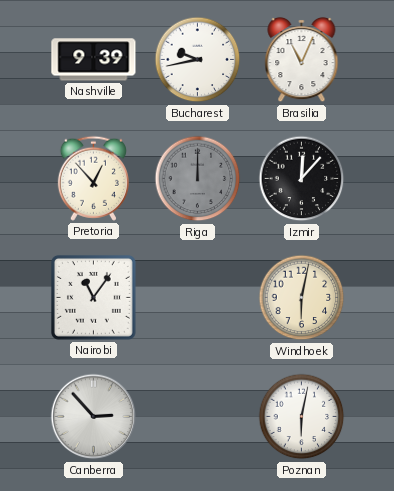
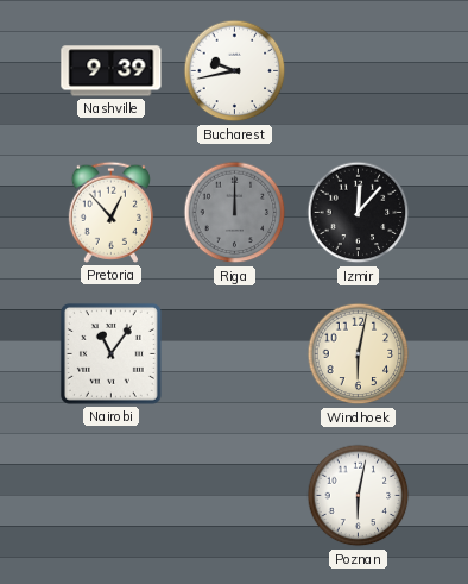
Brasilia: 11:04 -> none (302, 60)
Canberra: 2:53 -> none (94, 417)
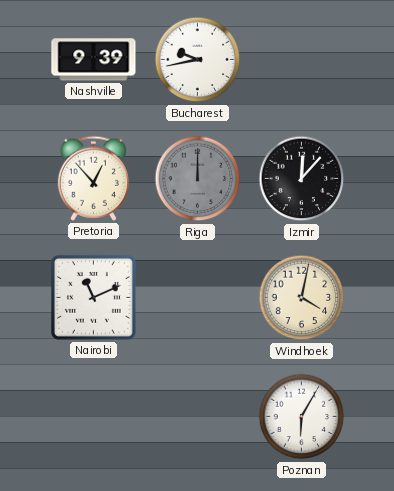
Nairobi: 11:06 -> 11:11 (93, 297)
Windhoek: 6:02 -> 4:02 (302, 298)
Poznan: 6:02 -> 6:05 (302, 417)
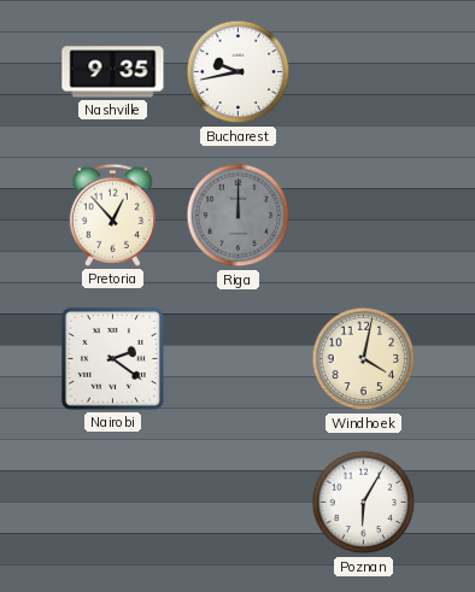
Nashville: 9:39 -> 9:35 (113, 72)
Izmir: 12:07 -> none (302, 179)
Nairobi: 11:11 -> 2:21 (112, 358)
